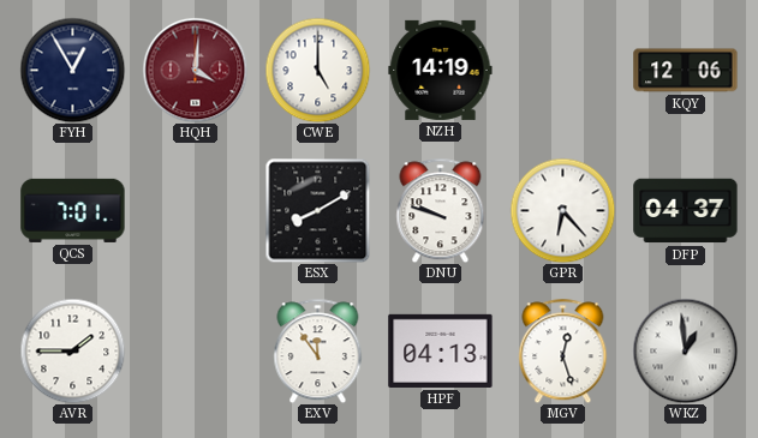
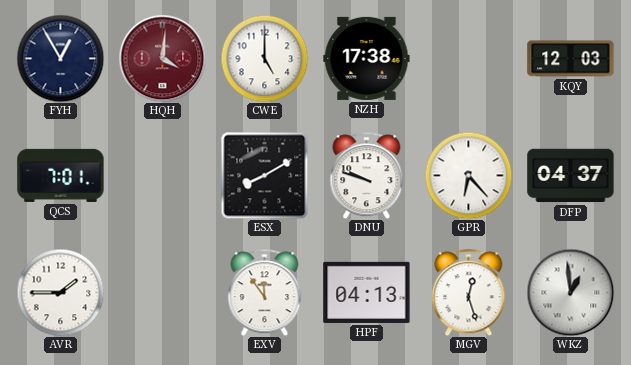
NZH: 14:19 -> 17:38 (367, 58)
KQY: 12:06 -> 12:03 (571, 59)
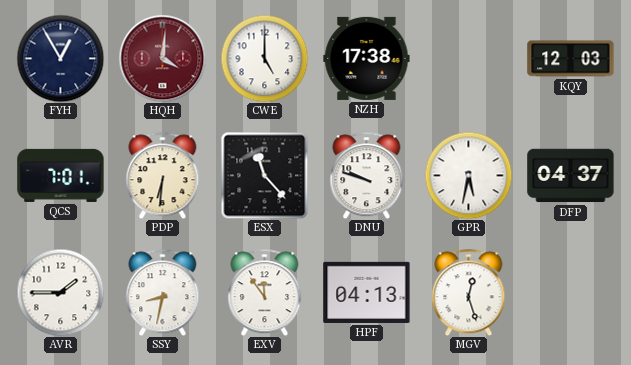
PDP: none -> 6:31 (163, 175)
ESX: 8:10 -> 11:23 (264, 175)
GPR: 6:23 -> 5:32 (468, 175)
SSY: none -> 8:32 (163, 292)
WKZ: 12:59 -> none (570, 292)
